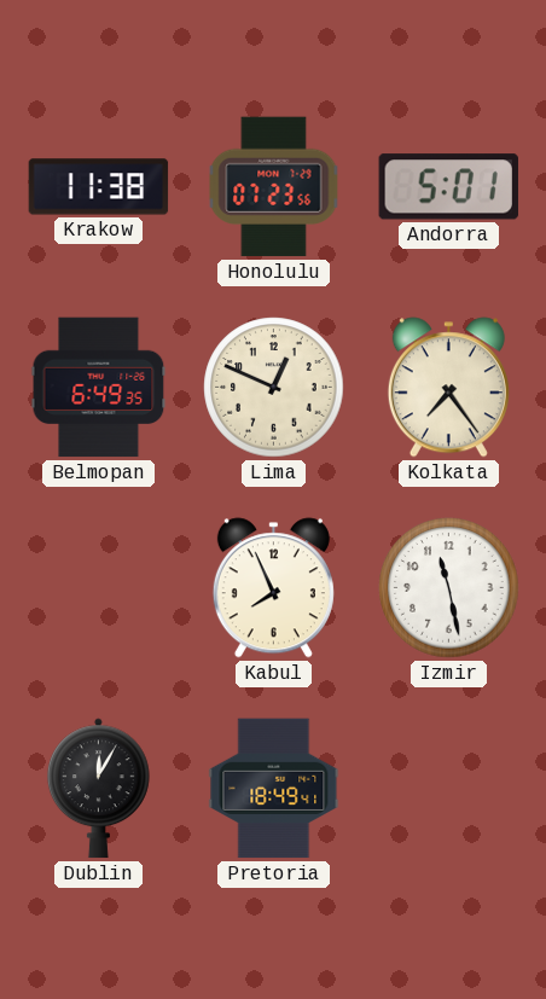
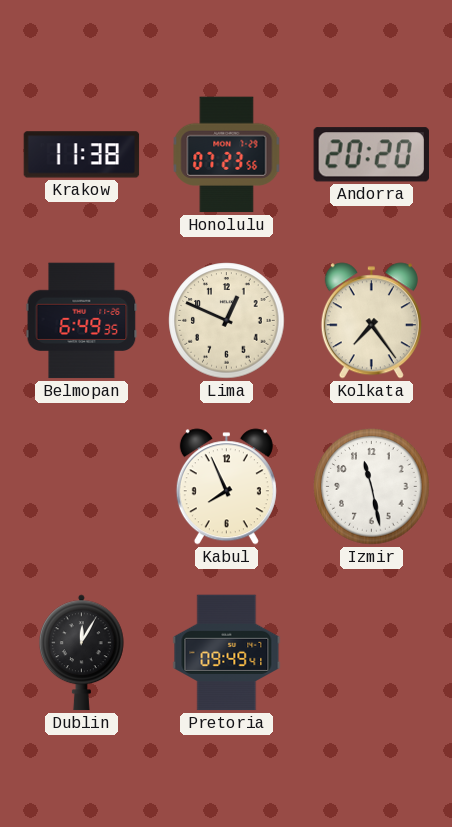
Andorra: 5:01 -> 20:20 (371, 155)
Pretoria: 18:49 -> 09:49 (227, 653)
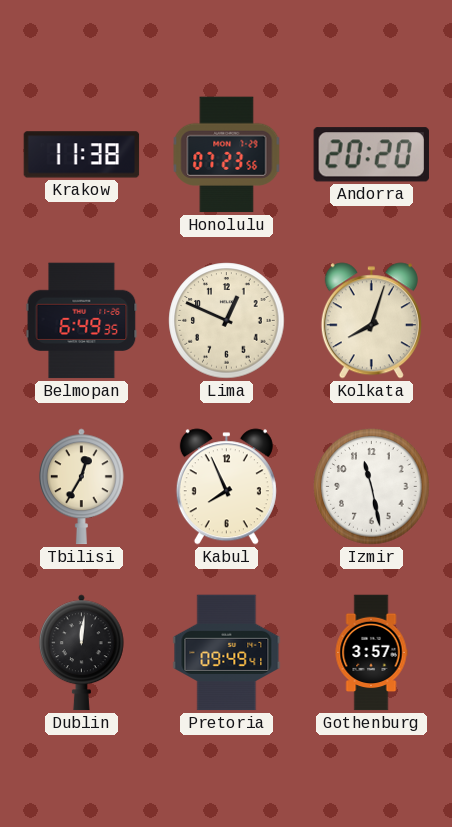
Kolkata: 7:24 -> 8:03 (371, 321)
Tbilisi: none -> 12:35 (81, 487)
Dublin: 12:05 -> 12:01 (81, 653)
Gothenburg: none -> 3:57 (371, 653)
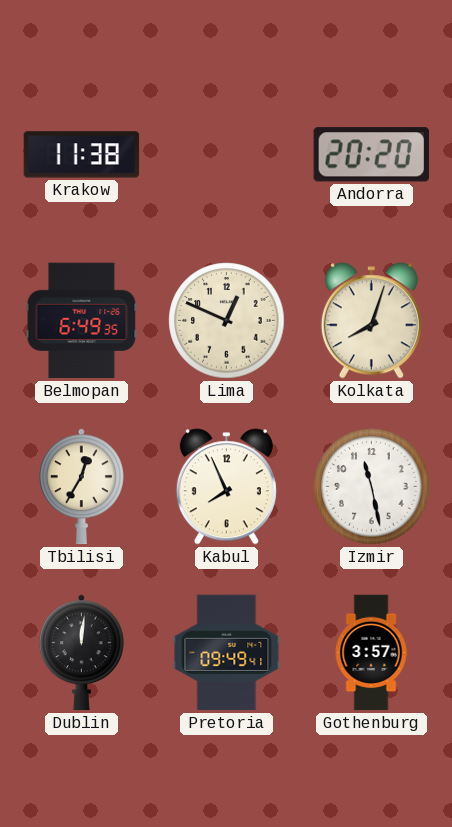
Honolulu: 07:23 -> none (227, 155)
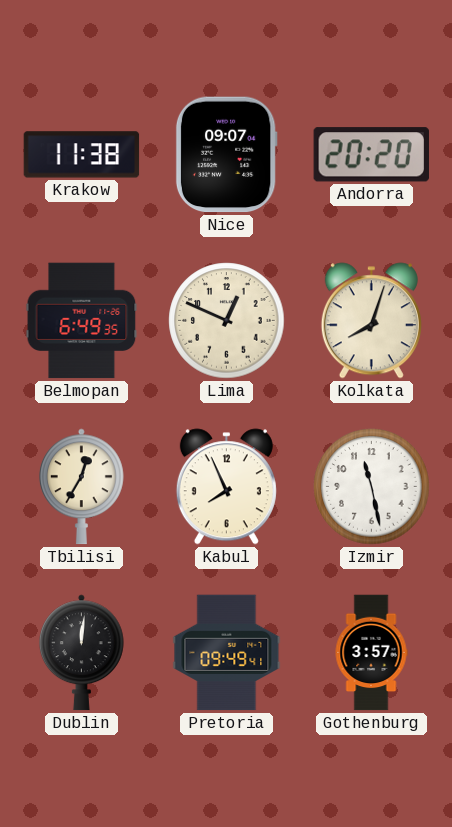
Nice: none -> 09:07 (226, 155)
